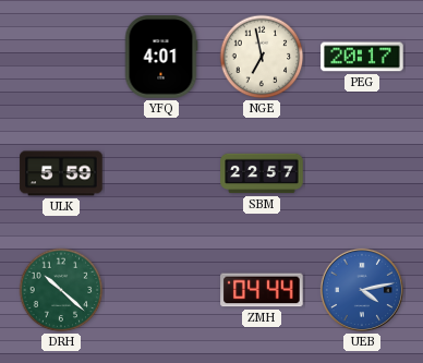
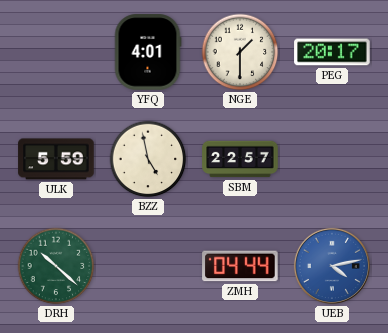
NGE: 6:58 -> 1:30 (240, 52)
BZZ: none -> 4:58 (148, 159)
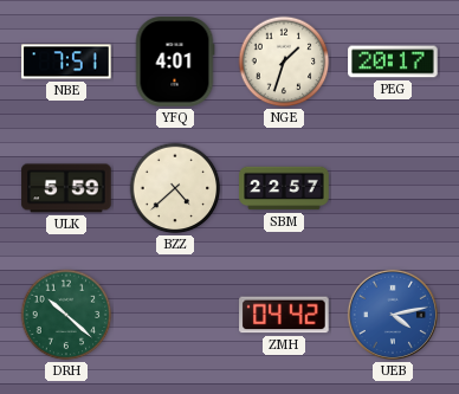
NBE: none -> 7:51 (66, 62)
NGE: 1:30 -> 1:33 (284, 62)
BZZ: 4:58 -> 4:38 (175, 188)
ZMH: 04:44 -> 04:42 (284, 315)
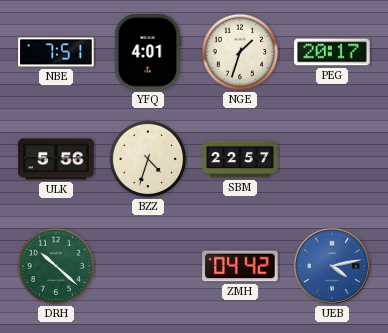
ULK: 5:59 -> 5:56 (56, 159)
BZZ: 4:38 -> 4:33 (148, 159)
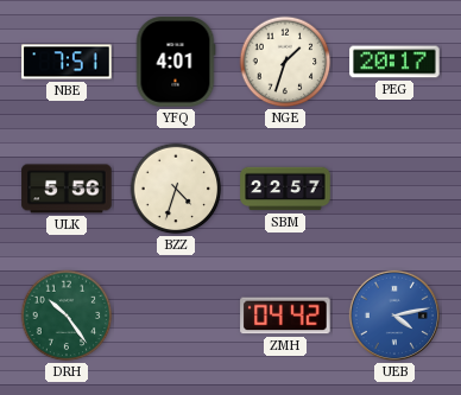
DRH: 10:22 -> 10:24 (67, 316)
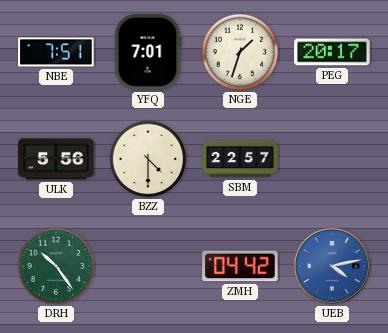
YFQ: 4:01 -> 7:01 (148, 52)
BZZ: 4:33 -> 4:30 (148, 159)
